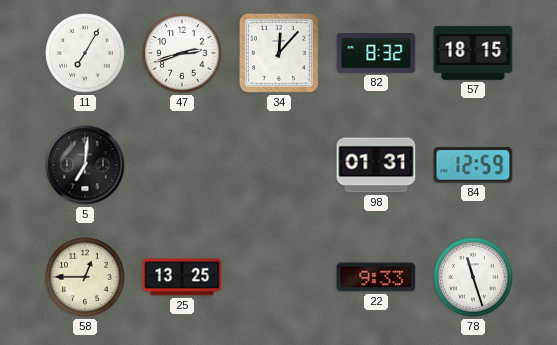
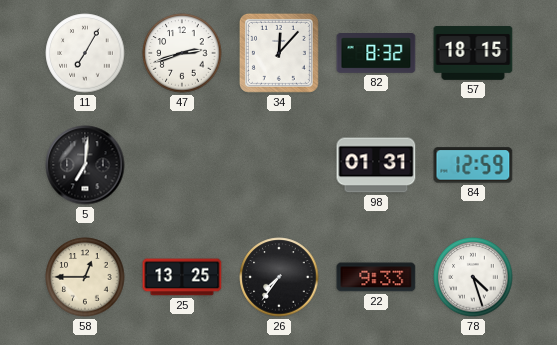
26: none -> 7:36 (279, 277)
78: 11:27 -> 4:27 (473, 277)
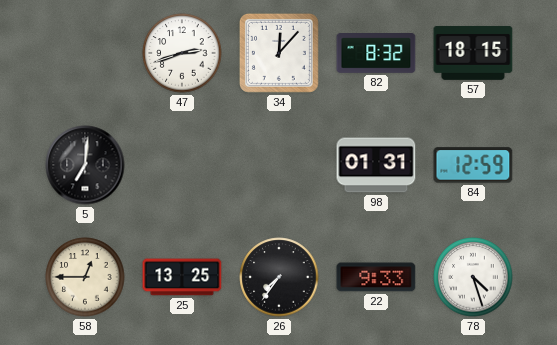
11: 7:05 -> none (85, 53)
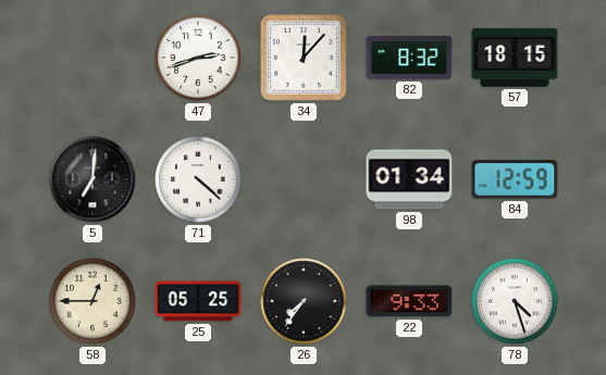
71: none -> 4:22 (198, 179)
98: 01:31 -> 01:34 (409, 179)
25: 13:25 -> 05:25 (198, 301)
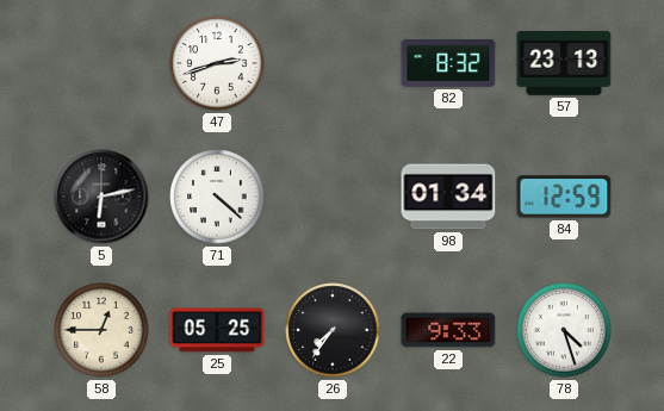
34: 12:07 -> none (304, 58)
57: 18:15 -> 23:13 (564, 63)
5: 7:01 -> 6:13 (101, 197)
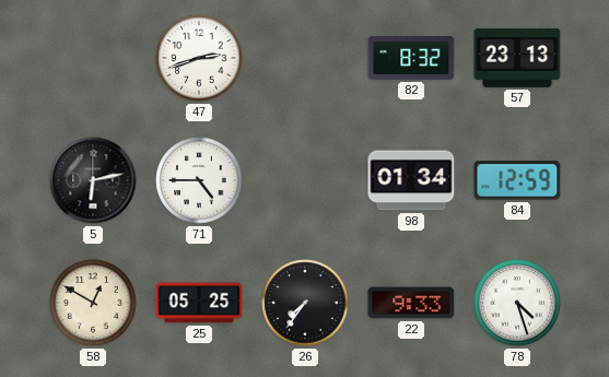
71: 4:22 -> 4:45 (199, 180)
58: 12:45 -> 12:50 (93, 303)
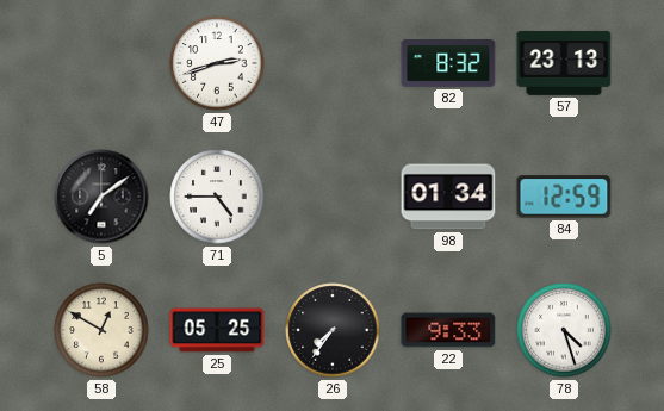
5: 6:13 -> 7:09 (101, 197)
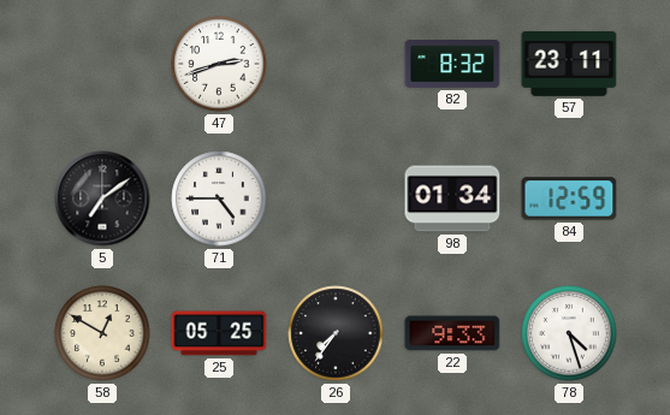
57: 23:13 -> 23:11 (569, 64)
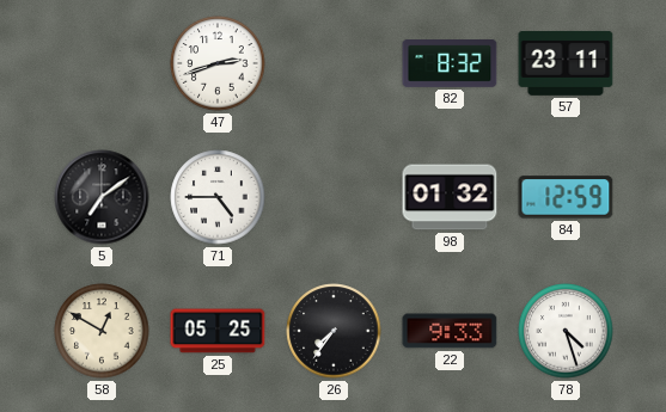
98: 01:34 -> 01:32 (450, 197)
